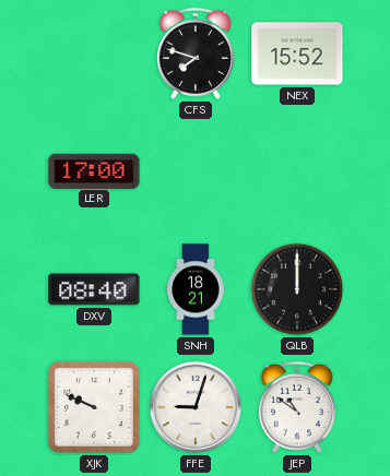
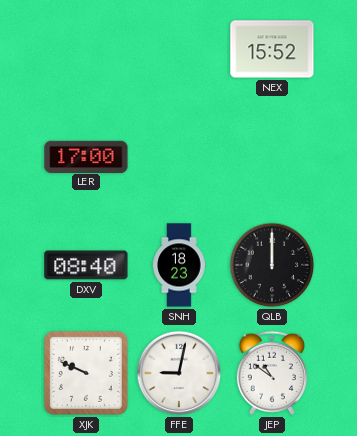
CFS: 7:48 -> none (196, 53)
SNH: 18:21 -> 18:23 (179, 265)
FFE: 9:03 -> 9:02 (179, 373)
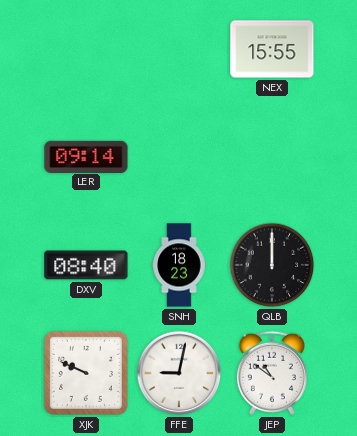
NEX: 15:52 -> 15:55 (272, 49)
LER: 17:00 -> 09:14 (86, 156)
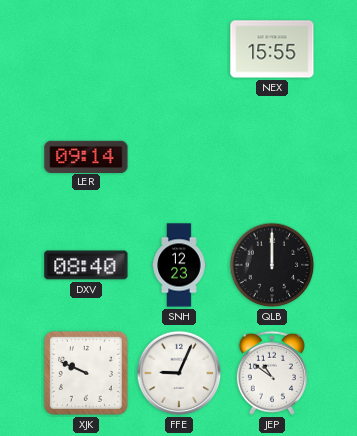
SNH: 18:23 -> 12:23 (179, 265)
FFE: 9:02 -> 9:04 (179, 373)
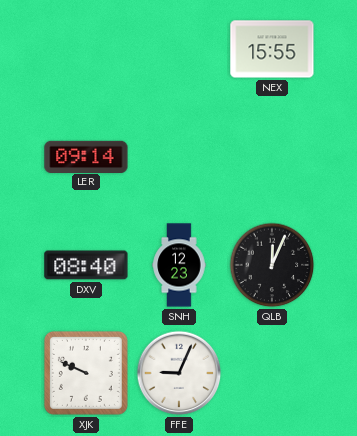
QLB: 12:00 -> 12:04 (272, 265)
JEP: 10:51 -> none (272, 373)
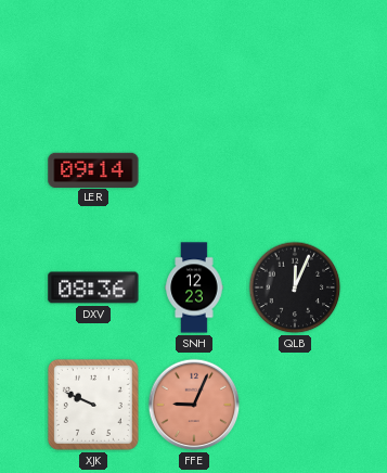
NEX: 15:55 -> none (272, 49)
DXV: 08:40 -> 08:36 (93, 287)
FFE dial: white -> salmon (194, 405)
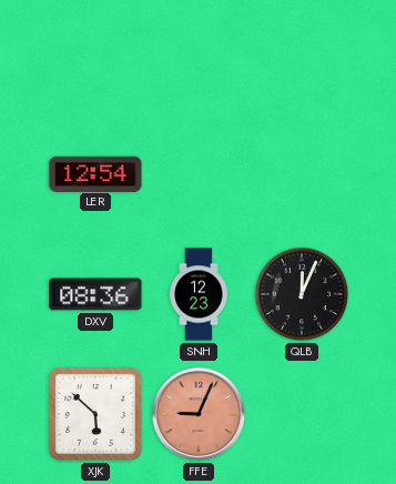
LER: 09:14 -> 12:54 (95, 173)
XJK: 9:49 -> 5:52 (95, 414)
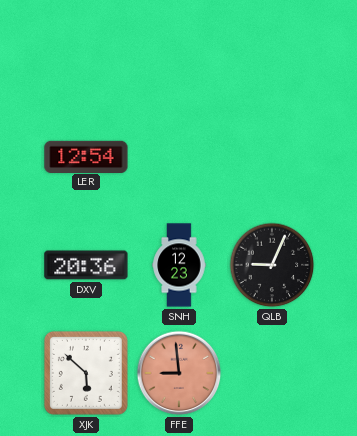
DXV: 08:36 -> 20:36 (86, 265)
QLB: 12:04 -> 9:04 (272, 265)
FFE: 9:04 -> 8:59 (179, 373)
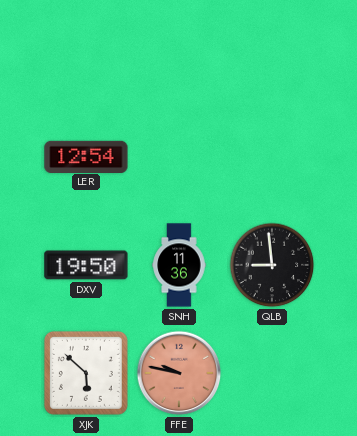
DXV: 20:36 -> 19:50 (86, 265)
SNH: 12:23 -> 11:36 (179, 265)
QLB: 9:04 -> 8:59 (272, 265)
FFE: 8:59 -> 9:47 (179, 373)
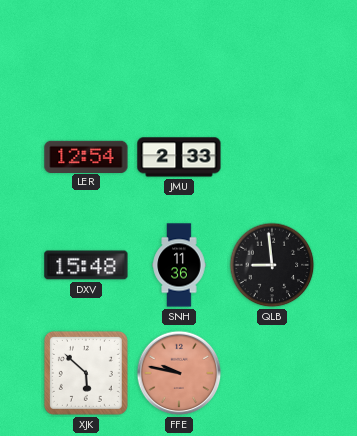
JMU: none -> 2:33 (179, 157)
DXV: 19:50 -> 15:48 (86, 265)
